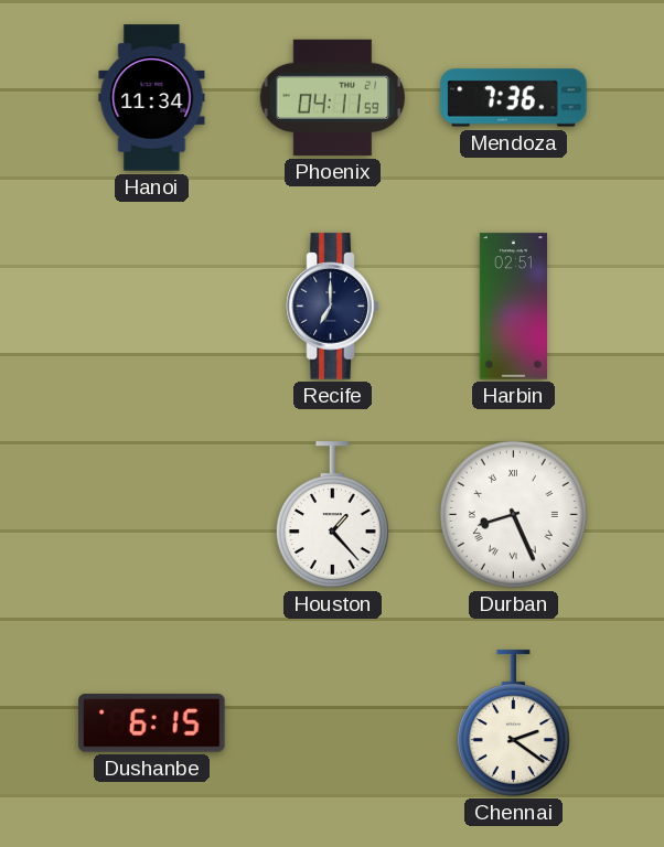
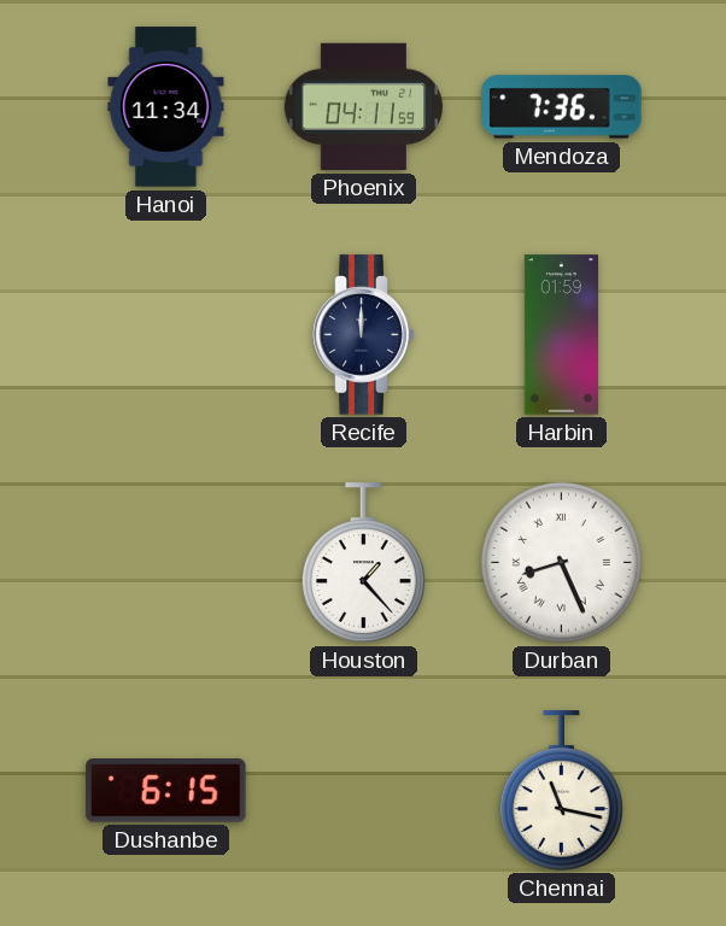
Recife: 7:00 -> 12:00 (364, 335)
Harbin: 02:51 -> 01:59 (561, 335)
Chennai: 2:21 -> 11:17 (561, 791)
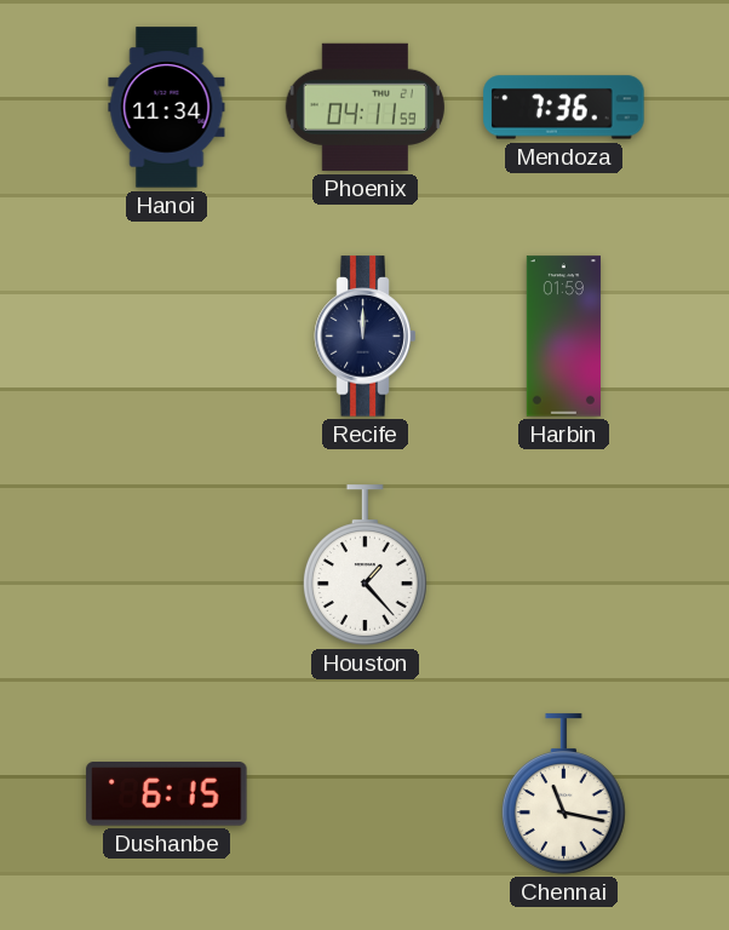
Durban: 8:26 -> none (561, 562)
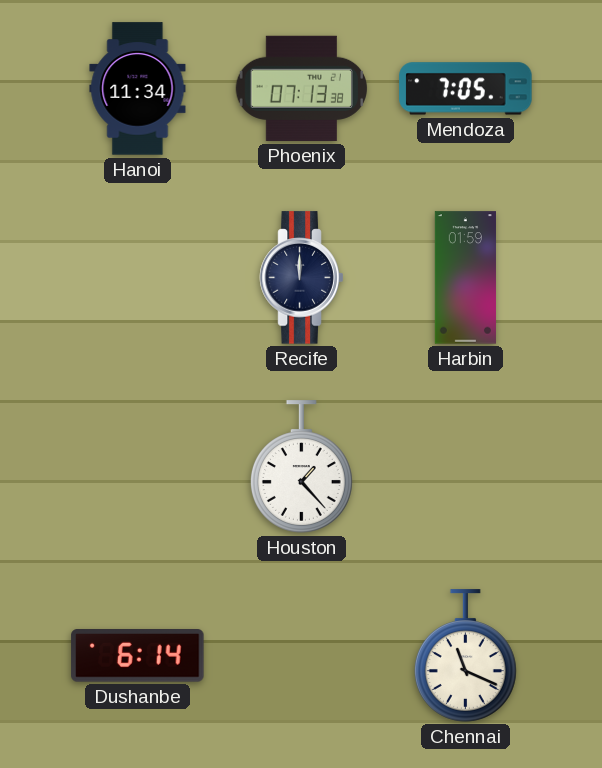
Phoenix: 04:11 -> 07:13 (302, 88)
Mendoza: 7:36 -> 7:05 (466, 89)
Dushanbe: 6:15 -> 6:14 (138, 656)
Chennai: 11:17 -> 11:19 (465, 656)
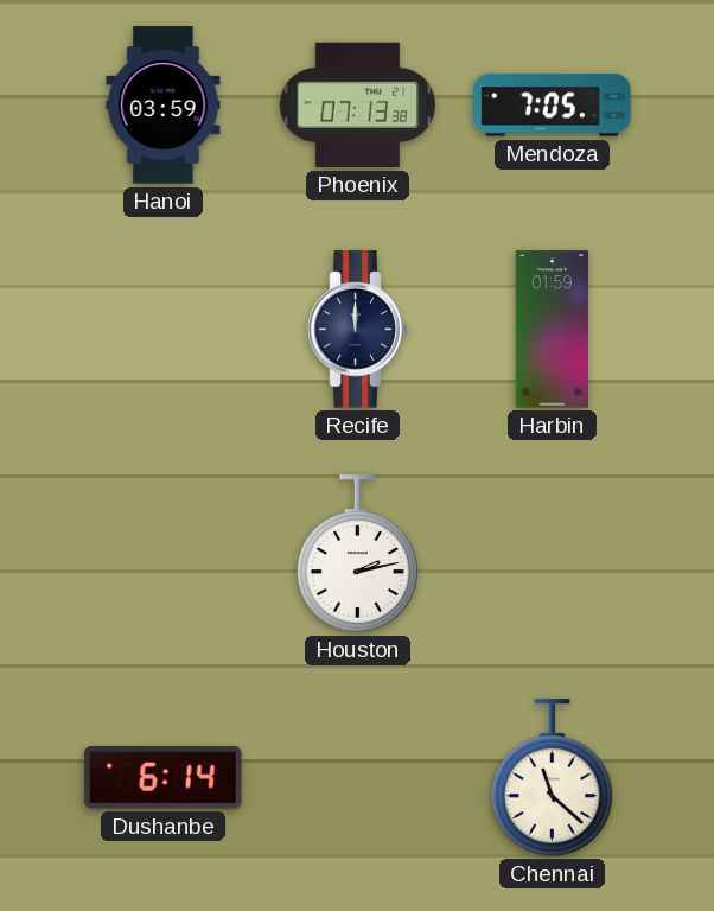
Hanoi: 11:34 -> 03:59 (164, 106)
Houston: 1:23 -> 2:13 (357, 554)
Chennai: 11:19 -> 11:22 (552, 778)
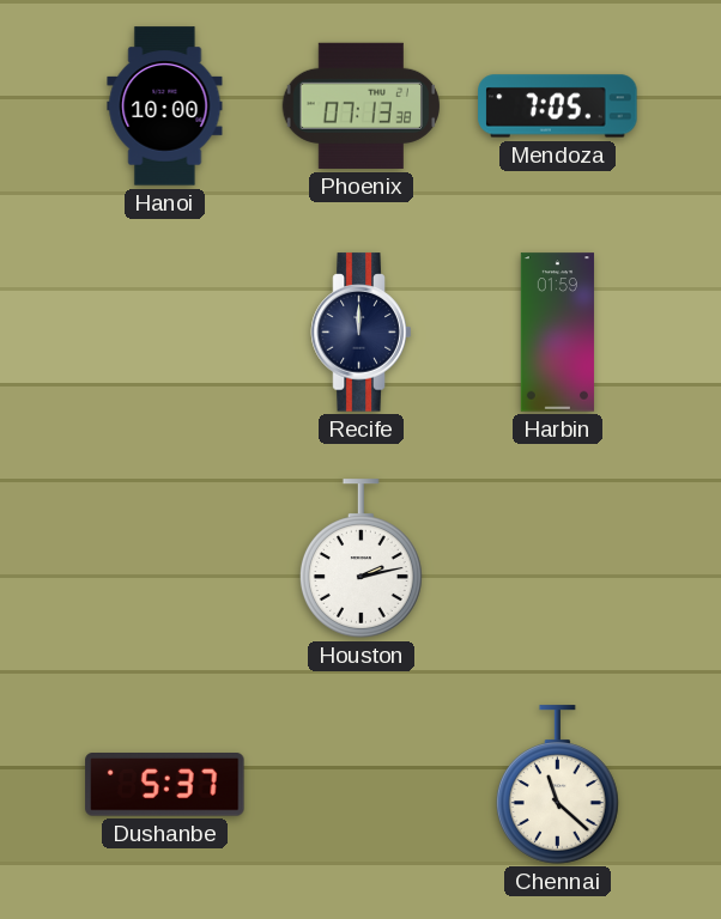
Hanoi: 03:59 -> 10:00 (165, 106)
Dushanbe: 6:14 -> 5:37 (165, 785)
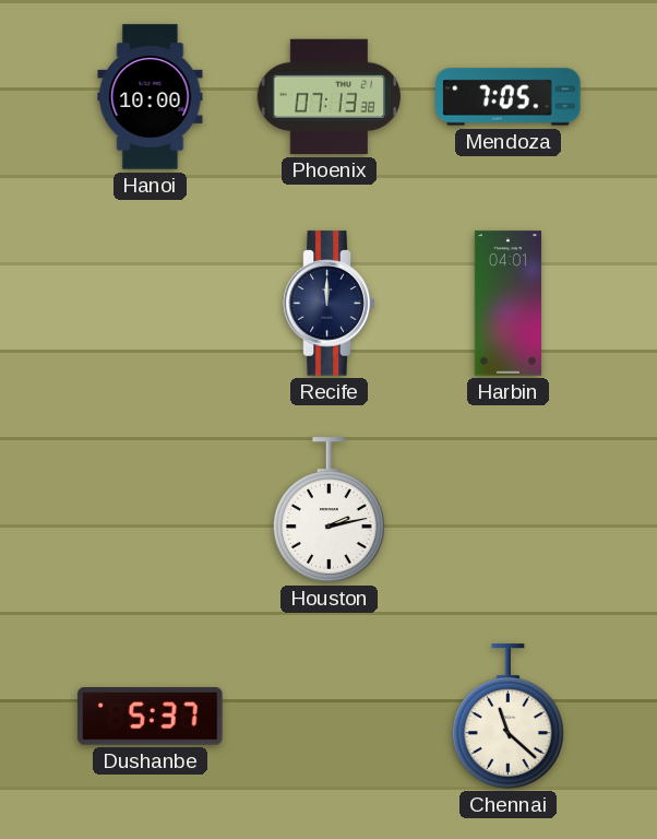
Harbin: 01:59 -> 04:01 (507, 304)
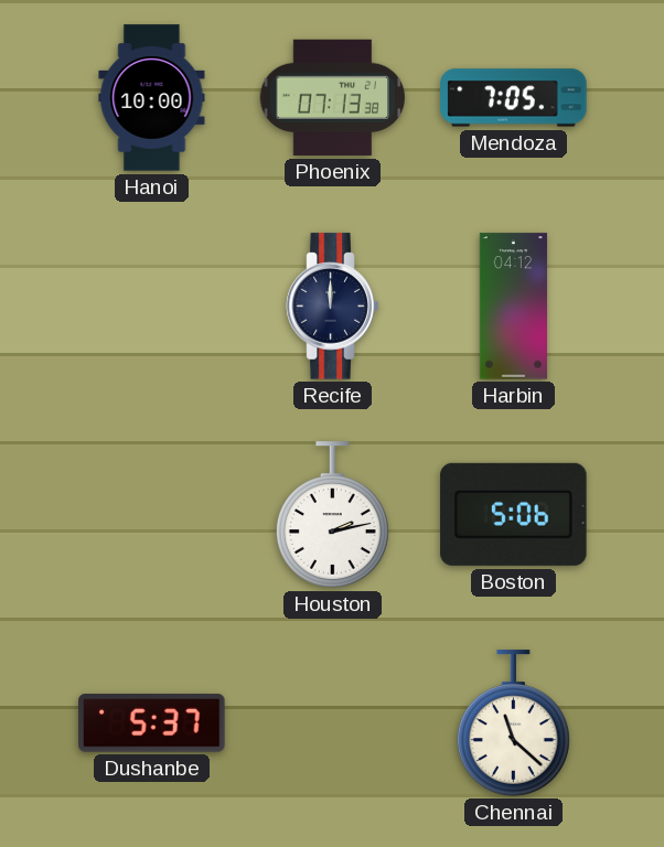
Harbin: 04:01 -> 04:12 (513, 307)
Boston: none -> 5:06 (514, 514)
